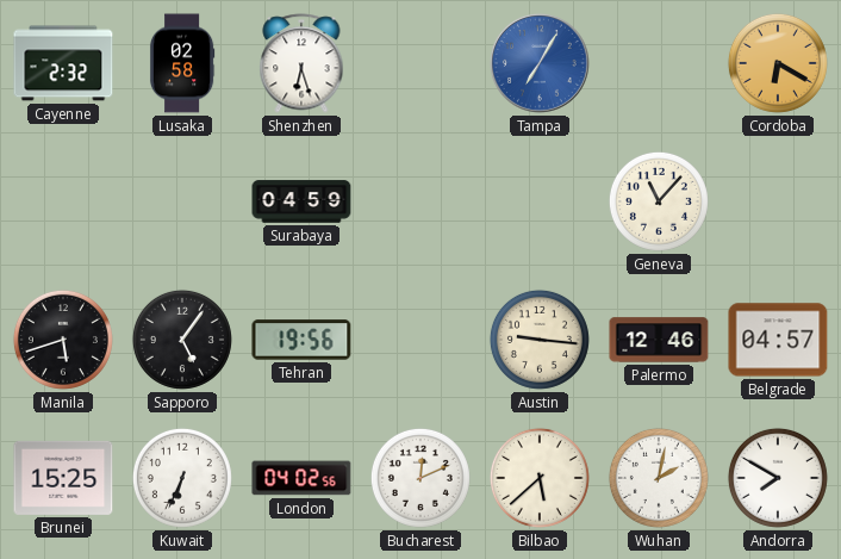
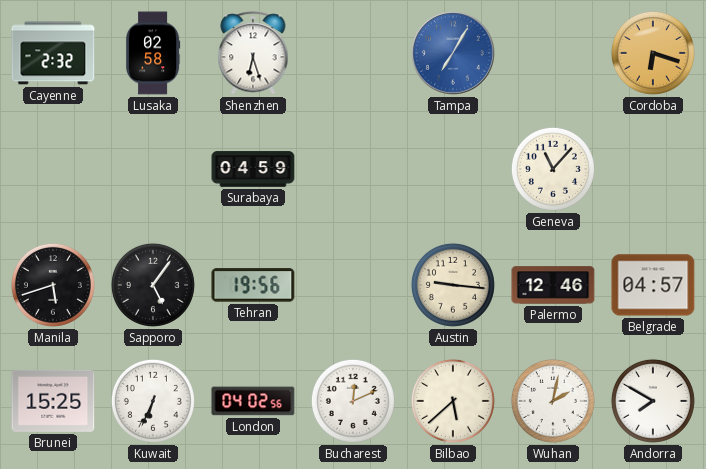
Cordoba: 6:20 -> 6:18 (653, 53)
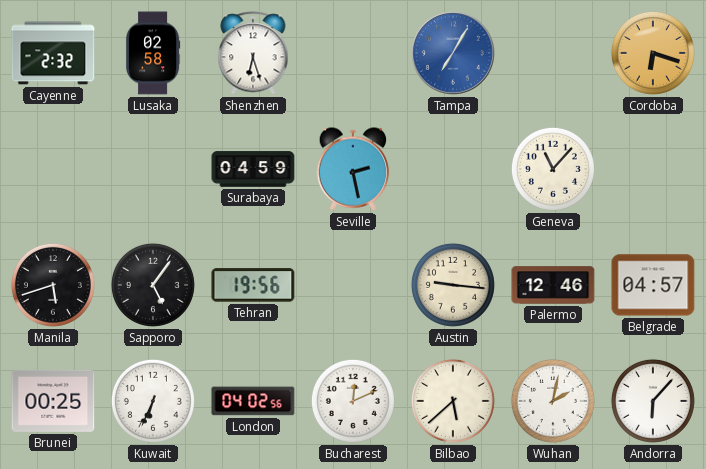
Seville: none -> 2:28 (353, 169)
Brunei: 15:25 -> 00:25 (53, 401)
Andorra: 7:50 -> 6:07 (653, 401)
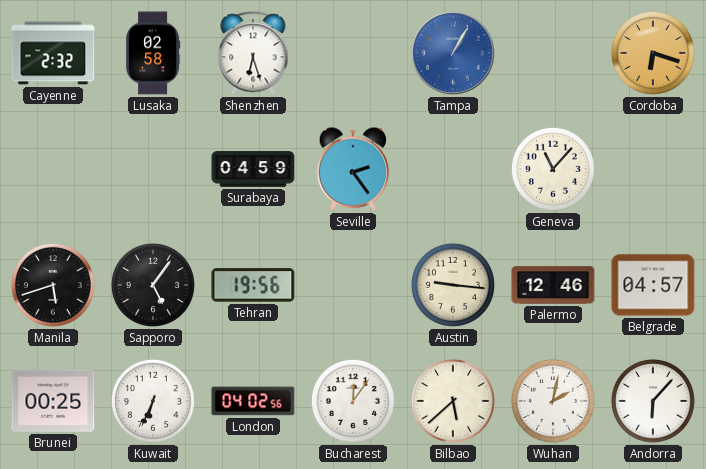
Tampa: 7:05 -> 1:05 (454, 54)
Seville: 2:28 -> 2:24 (353, 169)
Bucharest: 12:11 -> 12:06 (353, 401)
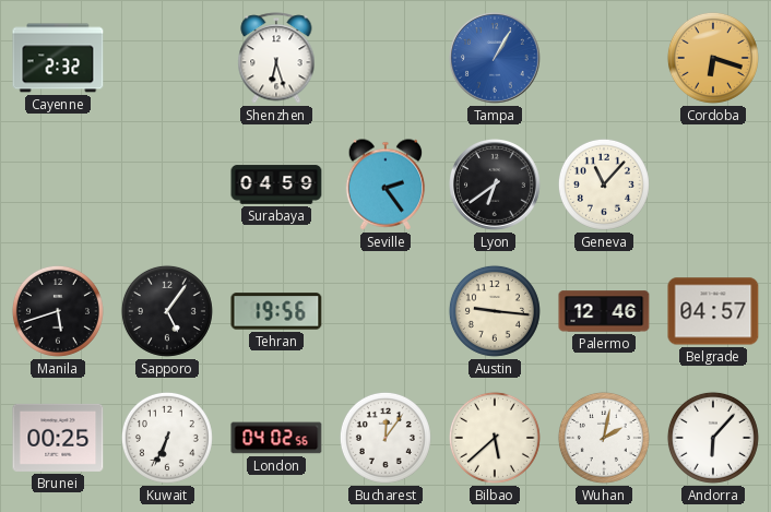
Lusaka: 02:58 -> none (153, 53)
Lyon: none -> 6:39 (496, 186)
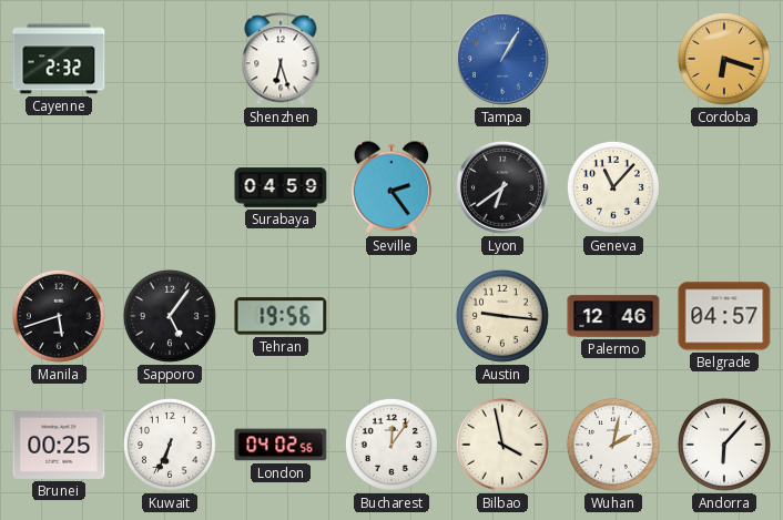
Bilbao: 5:38 -> 3:58 (502, 445)
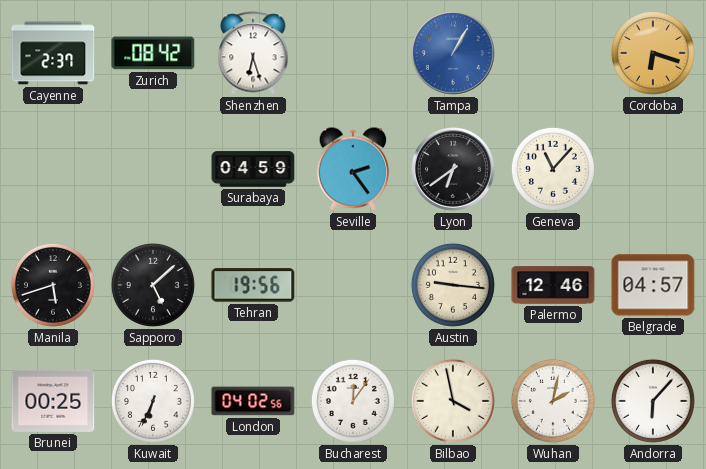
Cayenne: 2:32 -> 2:37 (53, 53)
Zurich: none -> 08:42 (153, 53)
Sapporo: 5:06 -> 5:08 (153, 285)
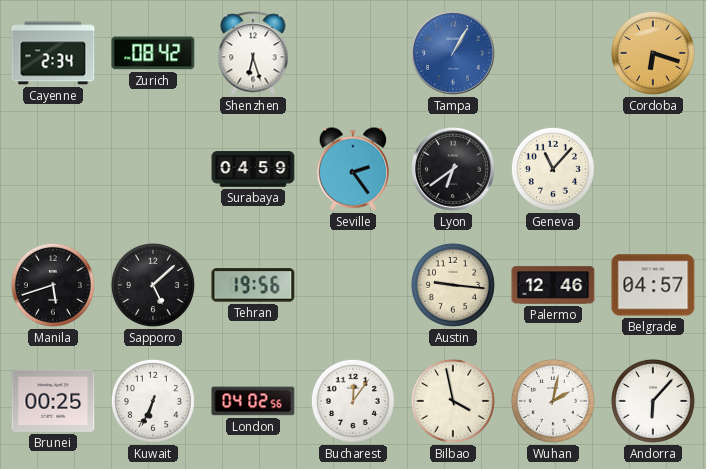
Cayenne: 2:37 -> 2:34 (53, 53)
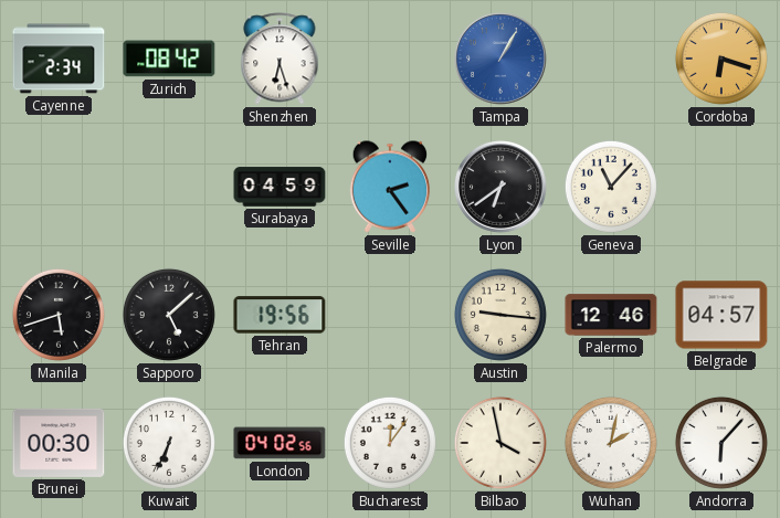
Brunei: 00:25 -> 00:30 (59, 443)
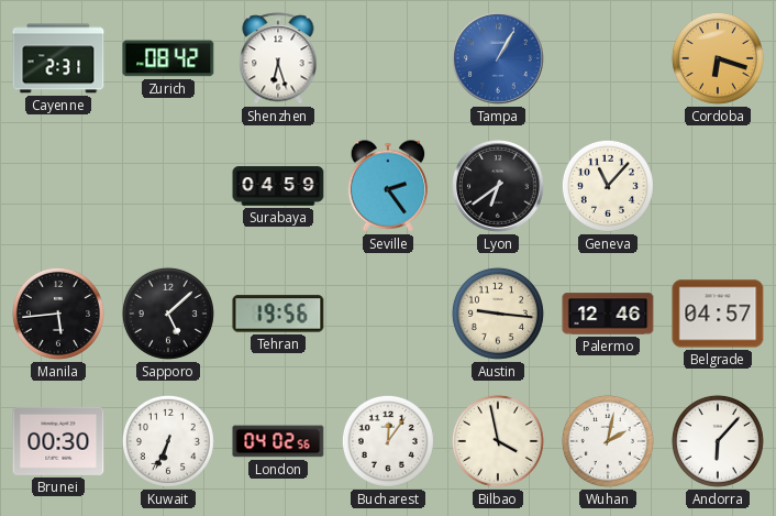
Cayenne: 2:34 -> 2:31 (58, 58)
Manila: 5:42 -> 5:44 (58, 314)
